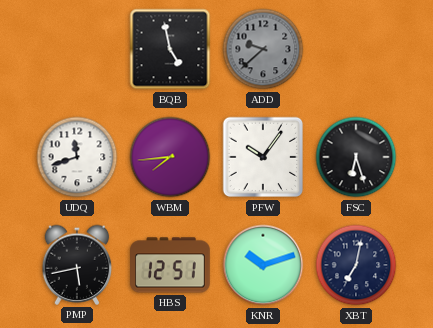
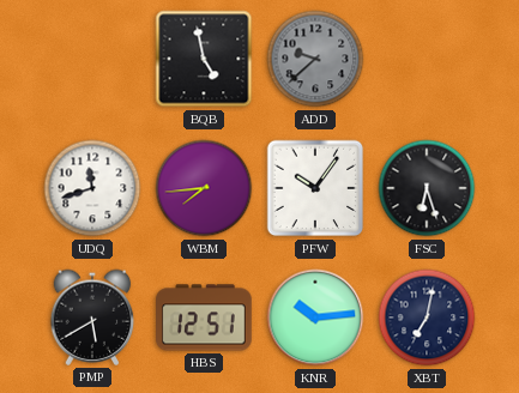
PMP: 5:43 -> 5:40 (92, 318)
KNR: 10:12 -> 10:14 (315, 318)
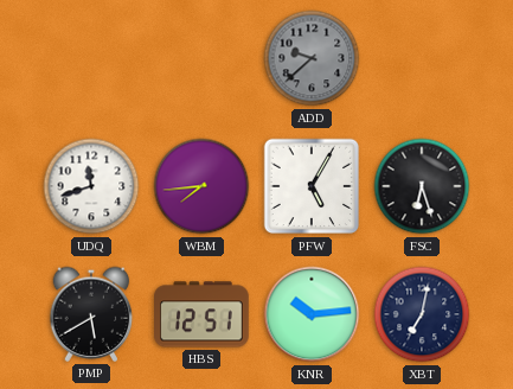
BQB: 4:58 -> none (204, 59)
PFW: 10:06 -> 5:05 (312, 186)
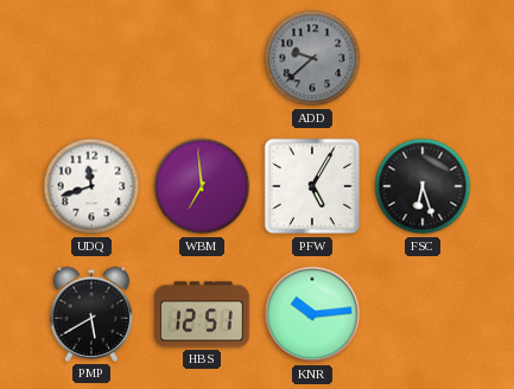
WBM: 7:44 -> 6:59 (202, 186)
XBT: 7:02 -> none (422, 314)
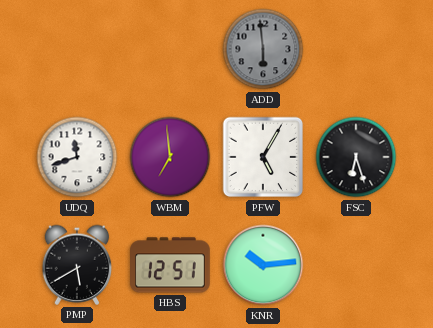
ADD: 9:38 -> 5:59 (263, 49)
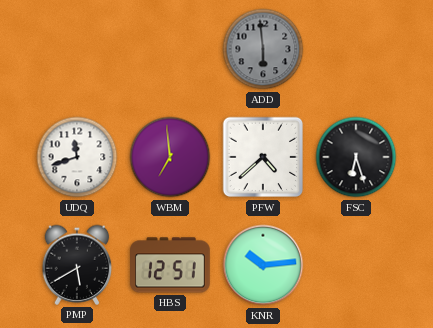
PFW: 5:05 -> 4:38 (263, 157)
